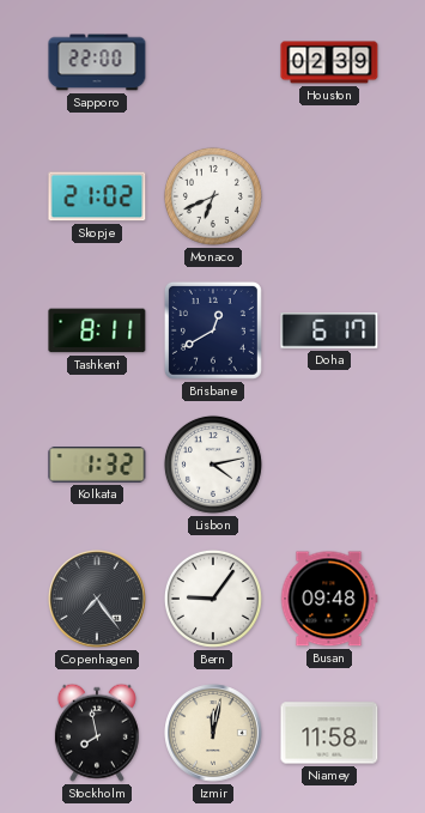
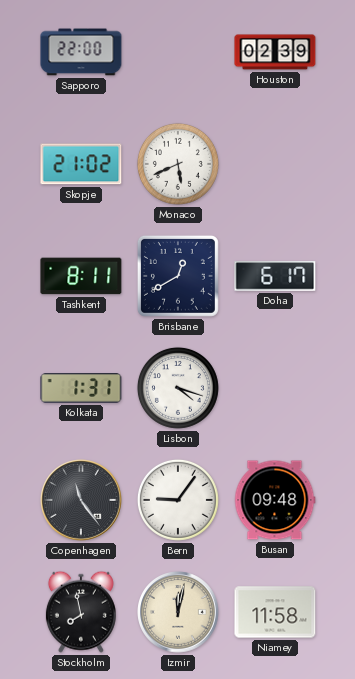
Monaco: 6:41 -> 5:41 (178, 164)
Kolkata: 1:32 -> 1:31 (81, 388)
Lisbon: 4:13 -> 4:18 (178, 388)
Copenhagen: 7:24 -> 11:24 (81, 500)
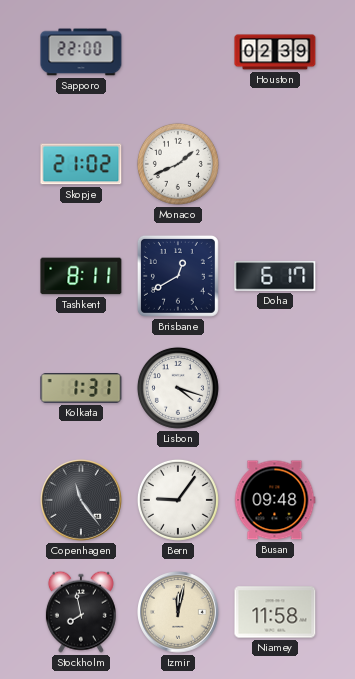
Monaco: 5:41 -> 1:41 (178, 164)
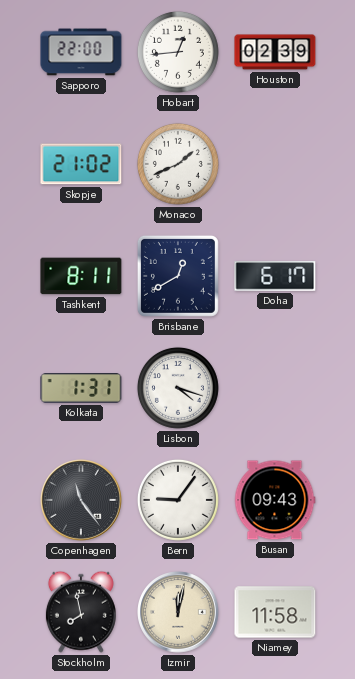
Hobart: none -> 12:44 (178, 52)
Busan: 09:48 -> 09:43 (275, 500)
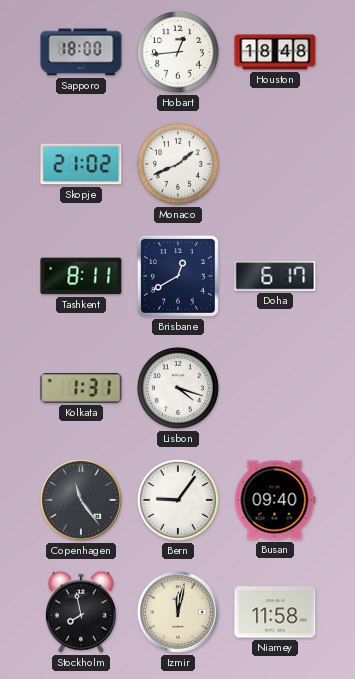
Sapporo: 22:00 -> 18:00 (81, 52)
Houston: 02:39 -> 18:48 (275, 52)
Busan: 09:43 -> 09:40 (275, 500)
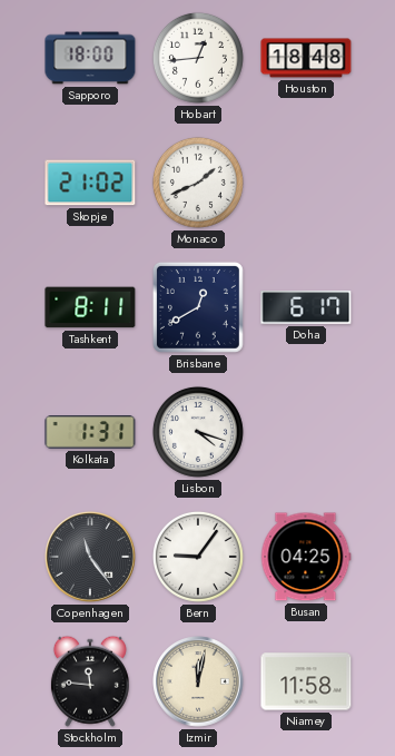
Busan: 09:40 -> 04:25 (306, 557)
Stockholm: 7:58 -> 11:46 (90, 681)
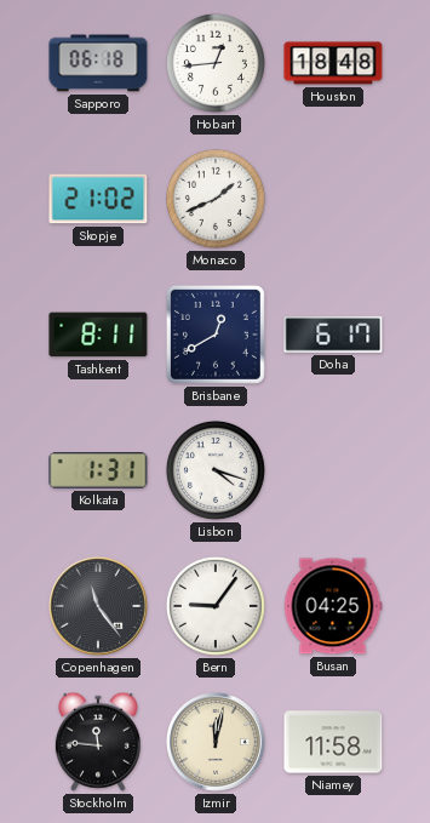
Sapporo: 18:00 -> 06:18 (98, 63)
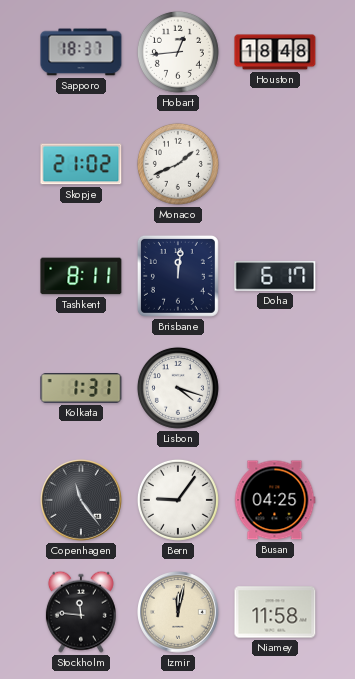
Sapporo: 06:18 -> 18:37 (81, 52)
Brisbane: 12:40 -> 12:01 (178, 276)
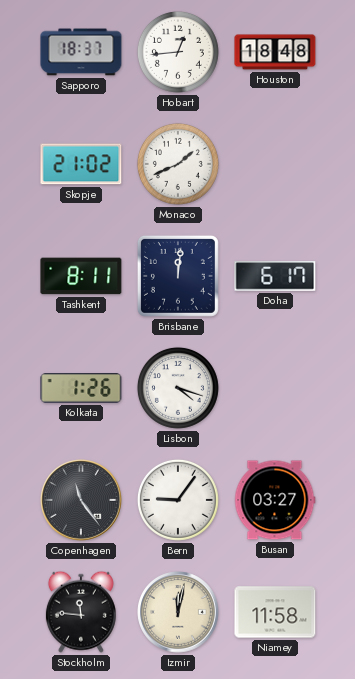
Kolkata: 1:31 -> 1:26 (81, 388)
Busan: 04:25 -> 03:27 (275, 500)
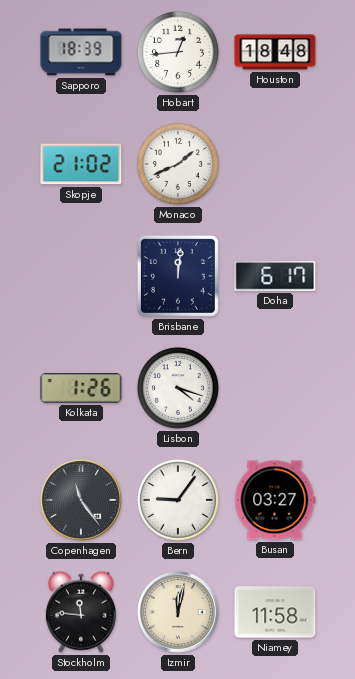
Sapporo: 18:37 -> 18:39 (81, 52)
Tashkent: 8:11 -> none (81, 276)
